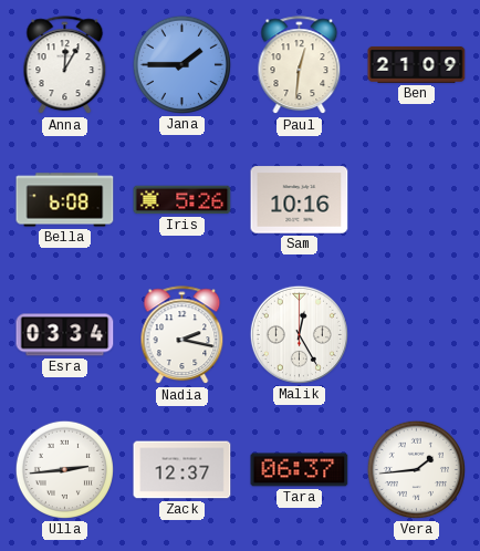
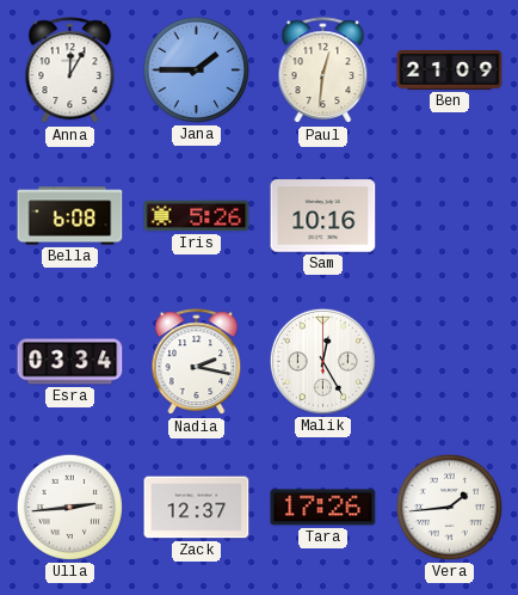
Tara: 06:37 -> 17:26 (323, 508)
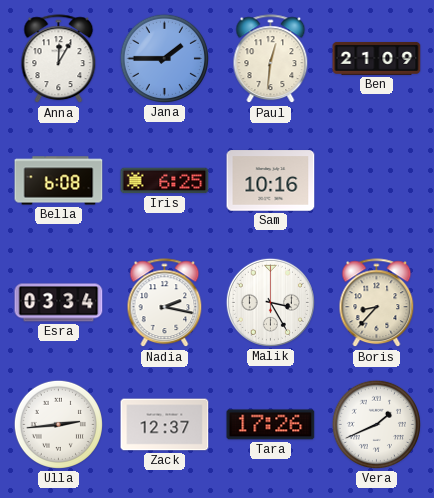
Iris: 5:26 -> 6:25 (165, 181)
Malik: 12:25 -> 3:25 (270, 302)
Boris: none -> 8:37 (377, 303)
Vera: 1:44 -> 1:41 (376, 424)
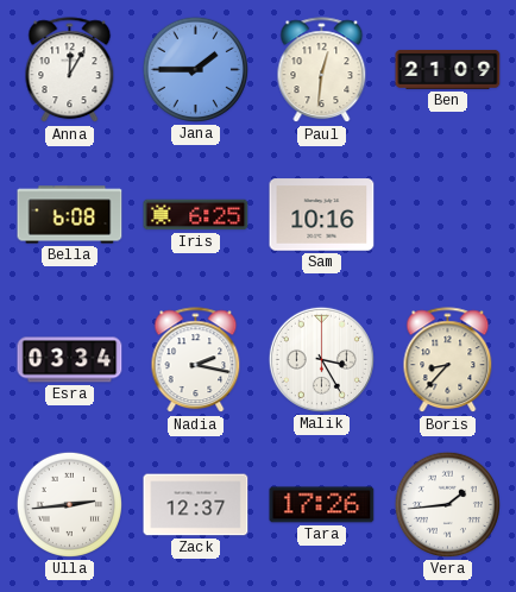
Vera: 1:41 -> 1:44 (447, 504)
